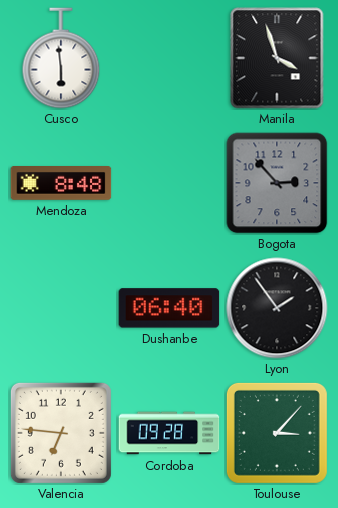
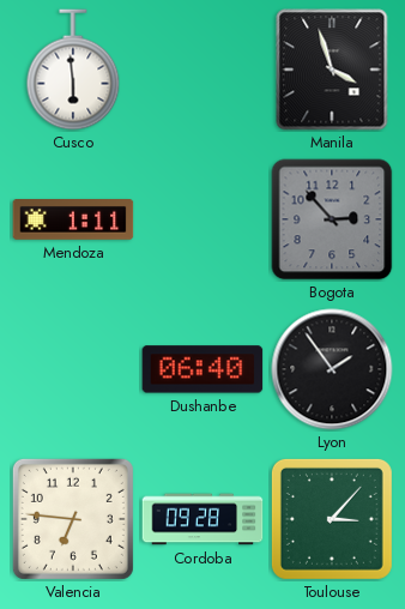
Mendoza: 8:48 -> 1:11 (73, 221)
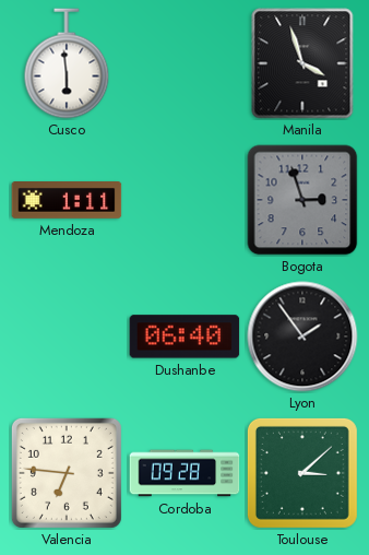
Bogota: 2:53 -> 2:57 (302, 200)
Toulouse: 3:07 -> 3:08 (302, 473)
